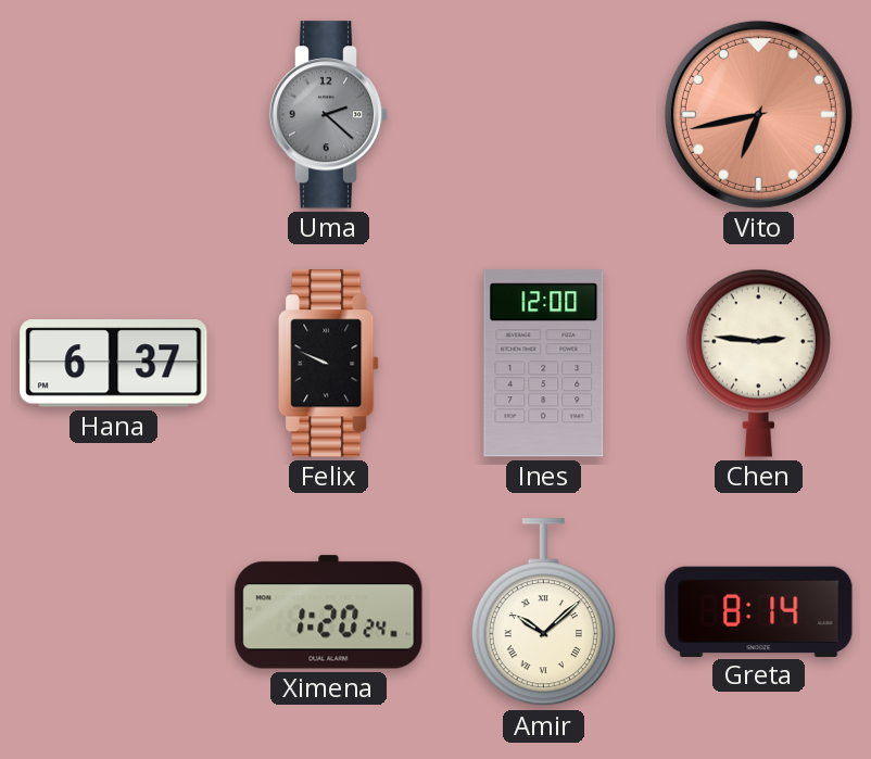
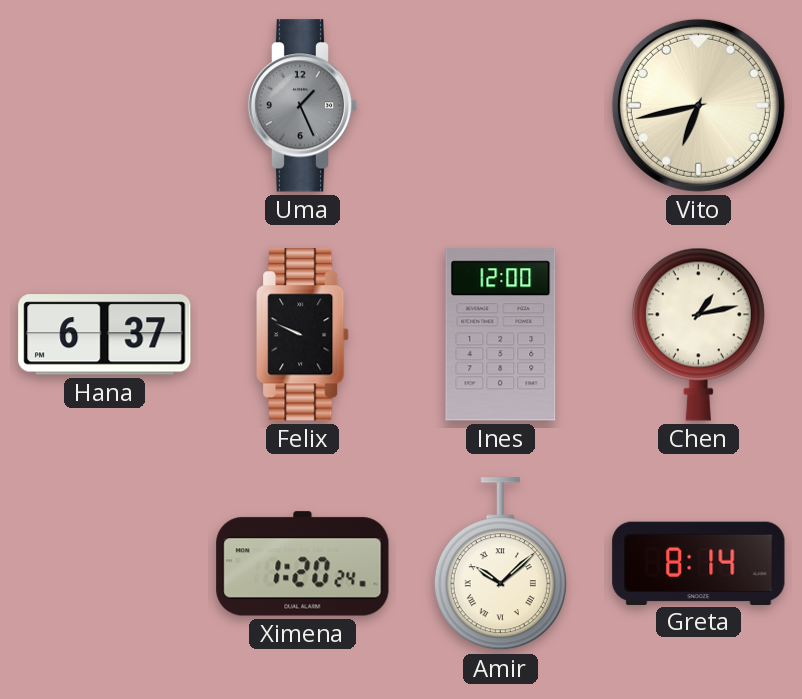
Uma: 2:22 -> 1:26 (303, 106)
Vito dial: salmon -> cream (698, 105)
Chen: 2:46 -> 1:13 (698, 334)
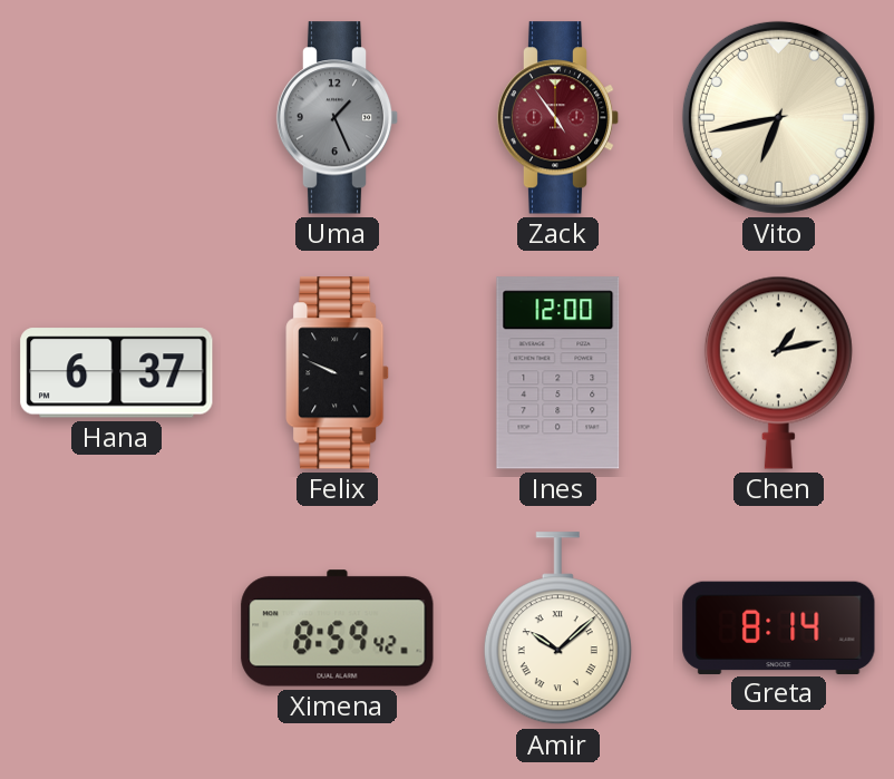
Zack: none -> 4:54 (558, 118)
Ximena: 1:20 -> 8:59 (338, 629)
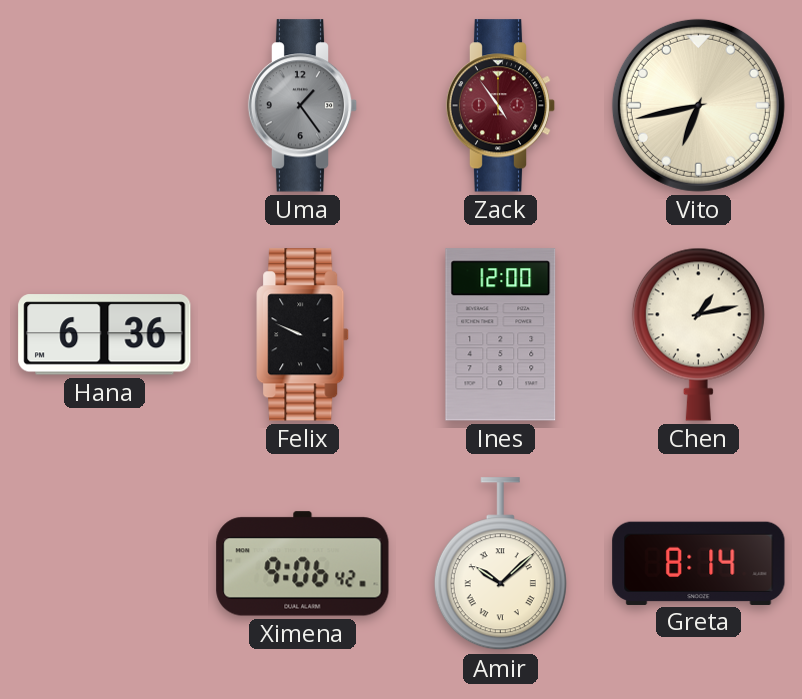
Uma: 1:26 -> 1:24 (303, 106)
Hana: 6:37 -> 6:36 (105, 335)
Ximena: 8:59 -> 9:06 (303, 564)
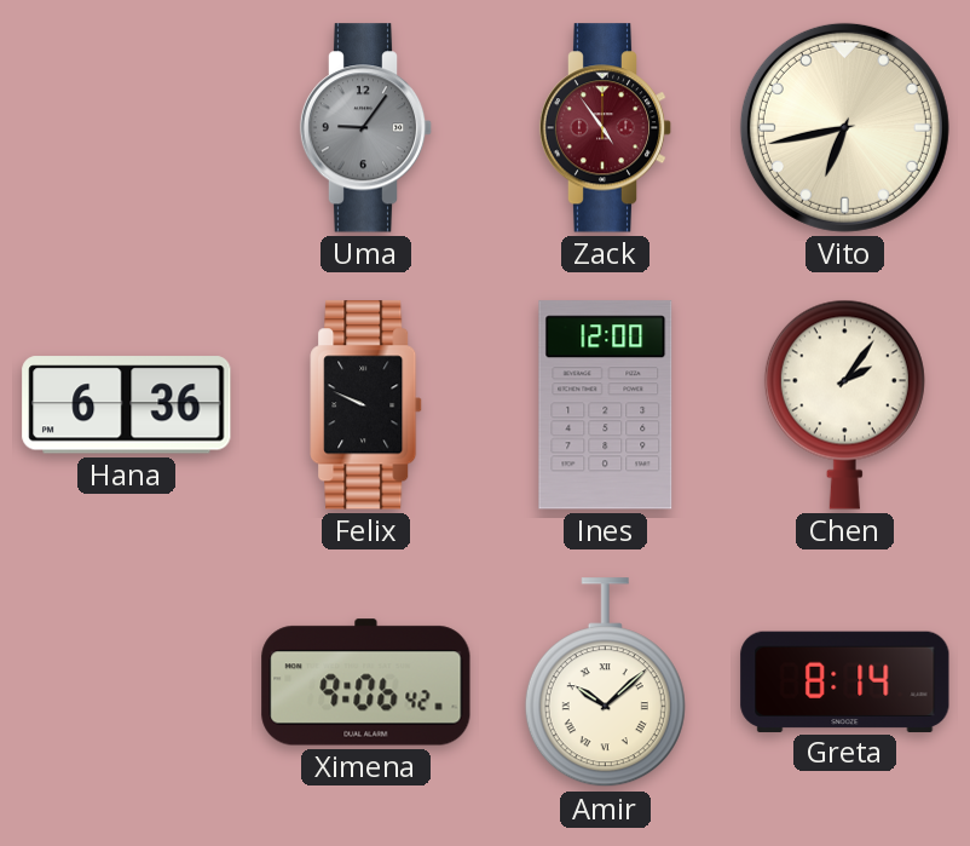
Uma: 1:24 -> 9:06 (366, 128)
Chen: 1:13 -> 2:06 (844, 404)
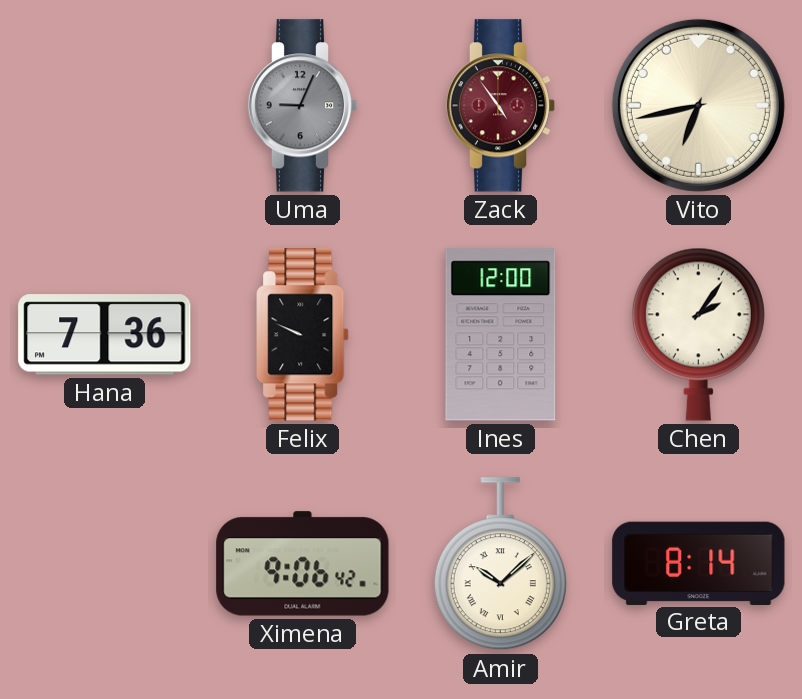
Uma: 9:06 -> 9:04 (303, 106)
Hana: 6:36 -> 7:36 (105, 335)
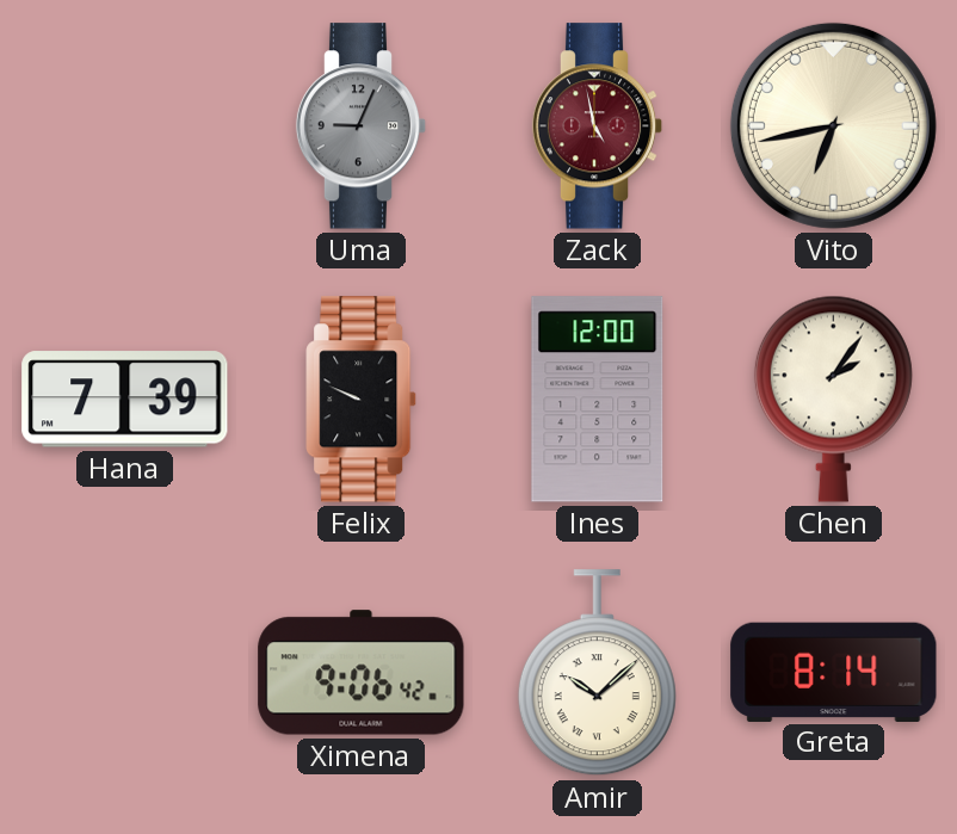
Zack: 4:54 -> 4:58 (598, 126)
Hana: 7:36 -> 7:39 (125, 400)
